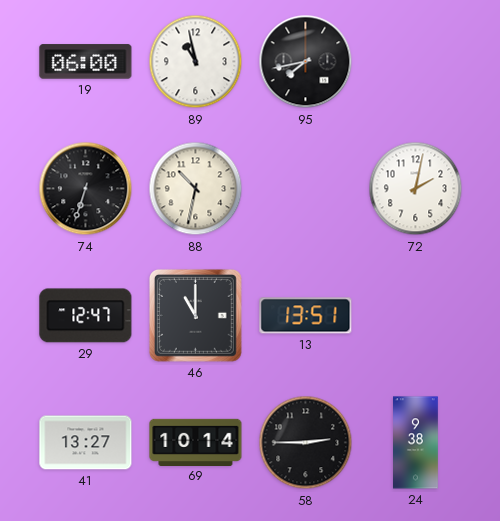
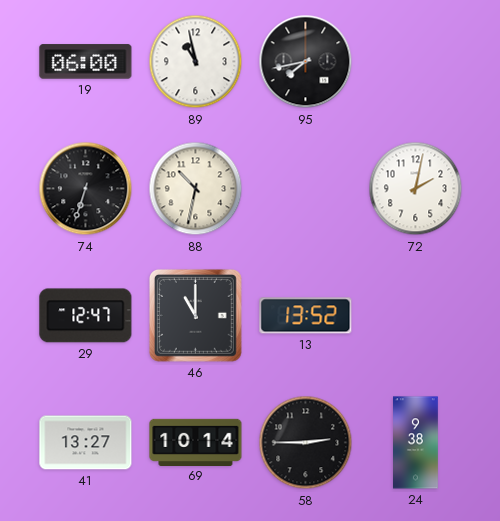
13: 13:51 -> 13:52 (306, 316)
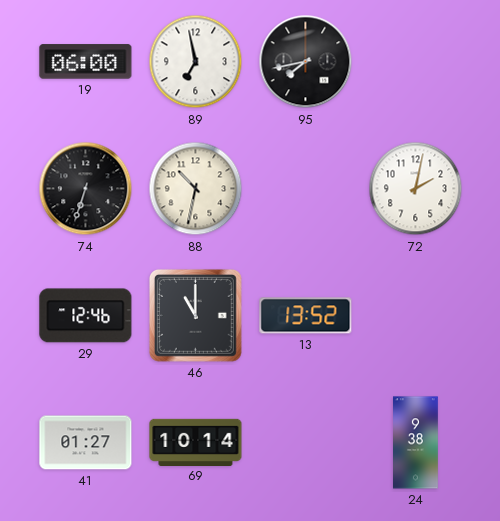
89: 10:58 -> 6:58 (196, 62)
29: 12:47 -> 12:46 (86, 316)
41: 13:27 -> 01:27 (86, 443)
58: 2:45 -> none (306, 443)
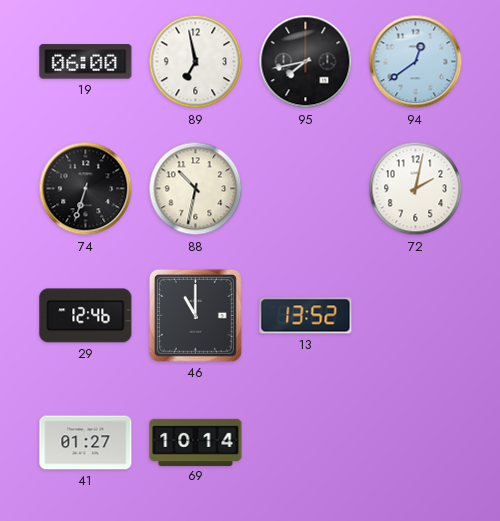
94: none -> 12:39 (416, 62)
24: 9:38 -> none (416, 443)
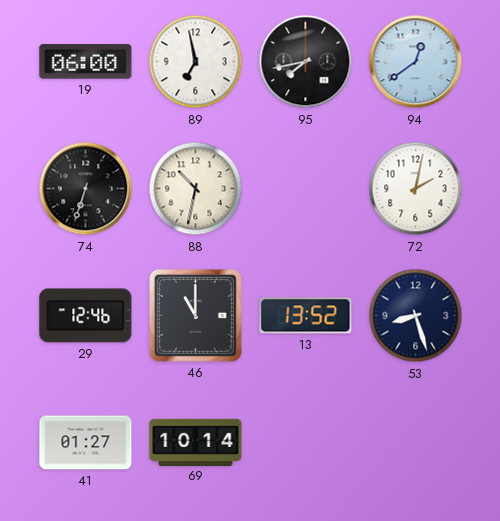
53: none -> 8:27 (416, 316)
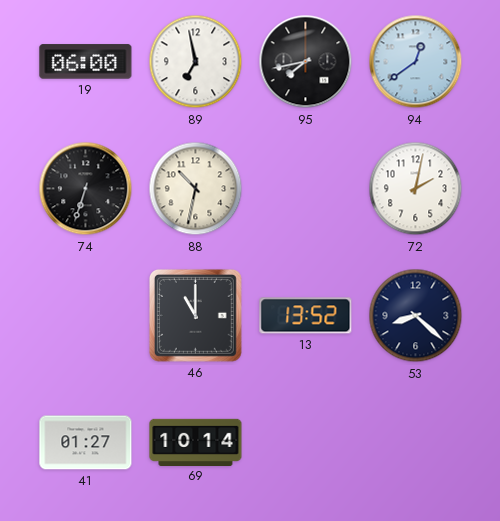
29: 12:46 -> none (86, 316)
53: 8:27 -> 8:22 (416, 316)
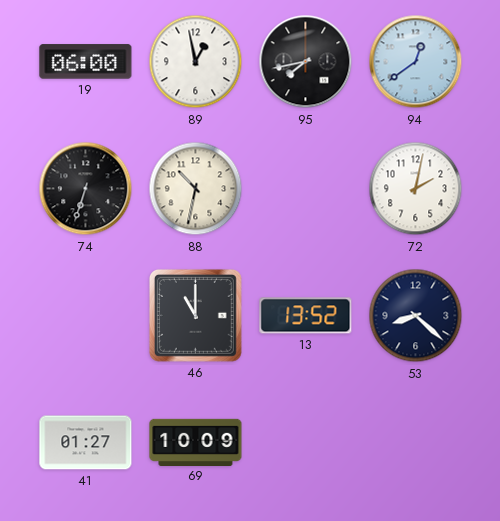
89: 6:58 -> 12:58 (196, 62)
69: 10:14 -> 10:09 (196, 442)
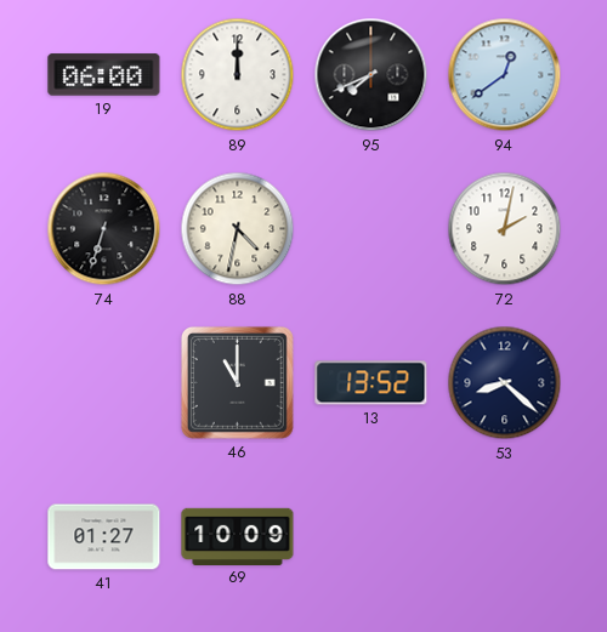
89: 12:58 -> 12:00 (238, 75)
95: 7:43 -> 7:41 (371, 75)
88: 10:32 -> 4:32 (238, 229)
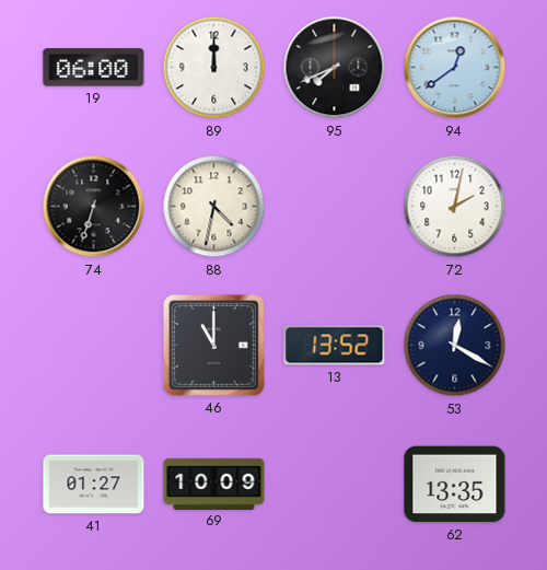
53: 8:22 -> 12:20 (455, 346)
62: none -> 13:35 (455, 485)
